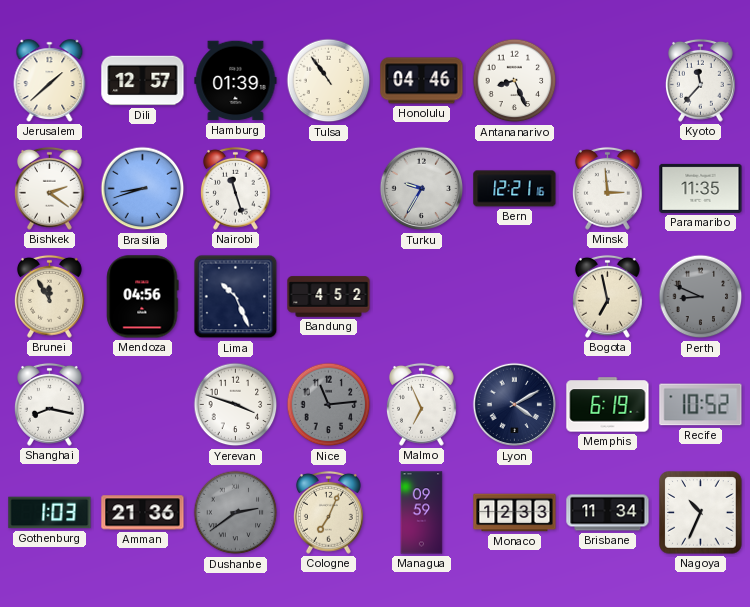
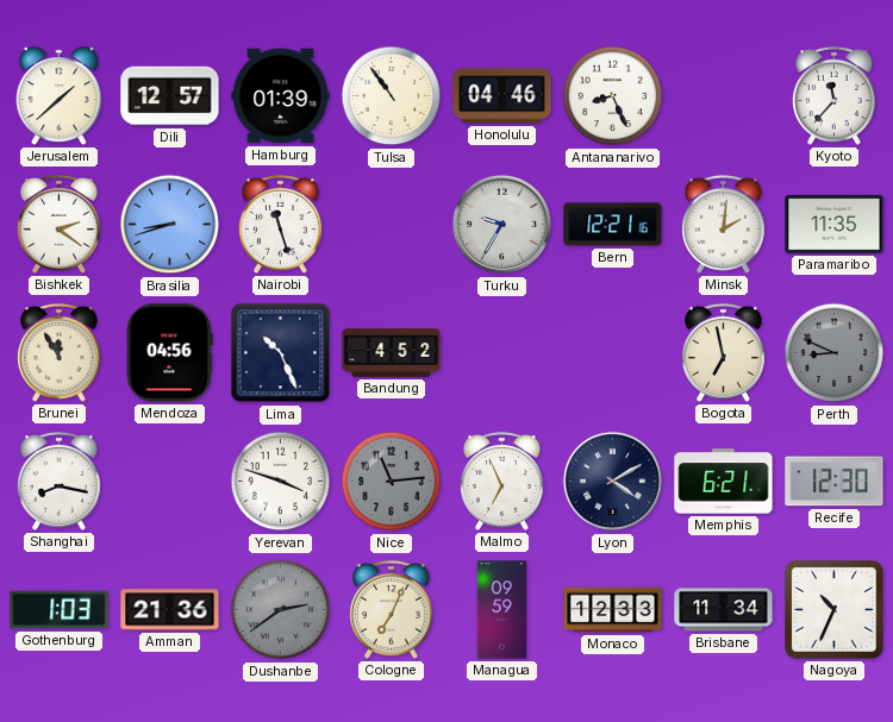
Minsk: 2:59 -> 2:01 (723, 224)
Memphis: 6:19 -> 6:21 (724, 482)
Recife: 10:52 -> 12:30 (835, 482)
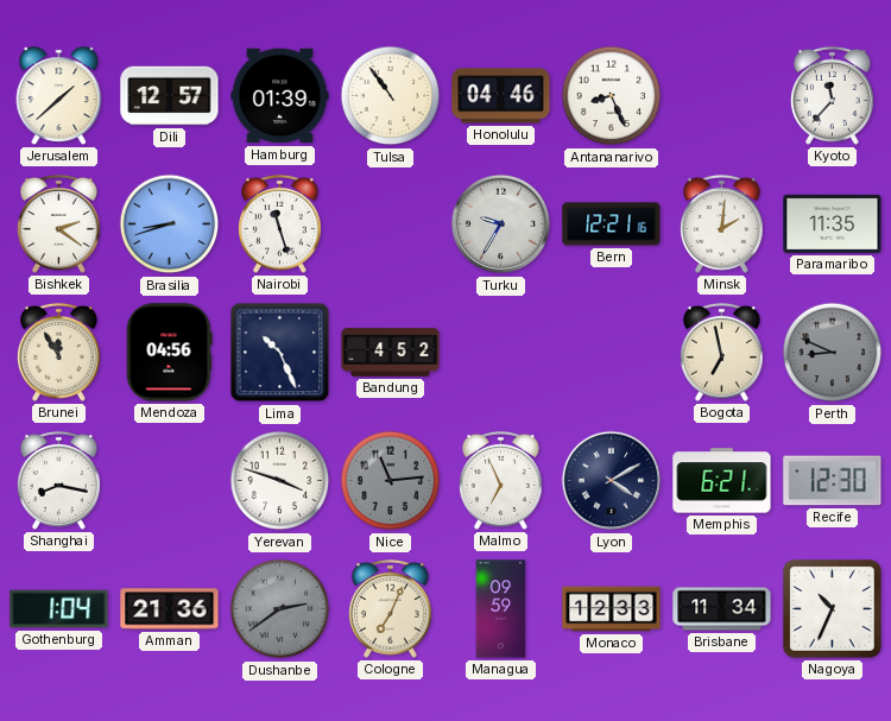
Gothenburg: 1:03 -> 1:04 (59, 609)
